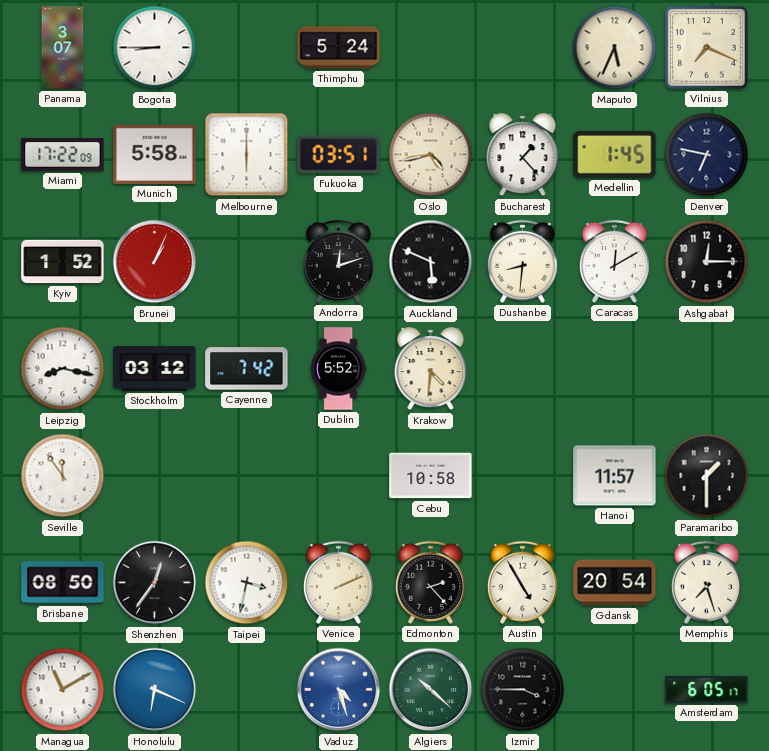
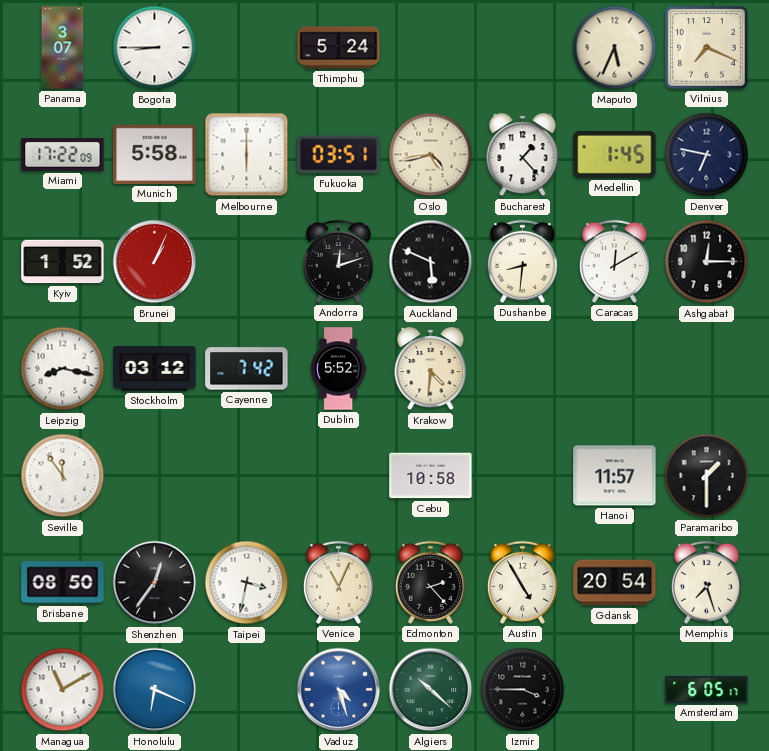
Venice: 2:11 -> 11:04 (338, 582)
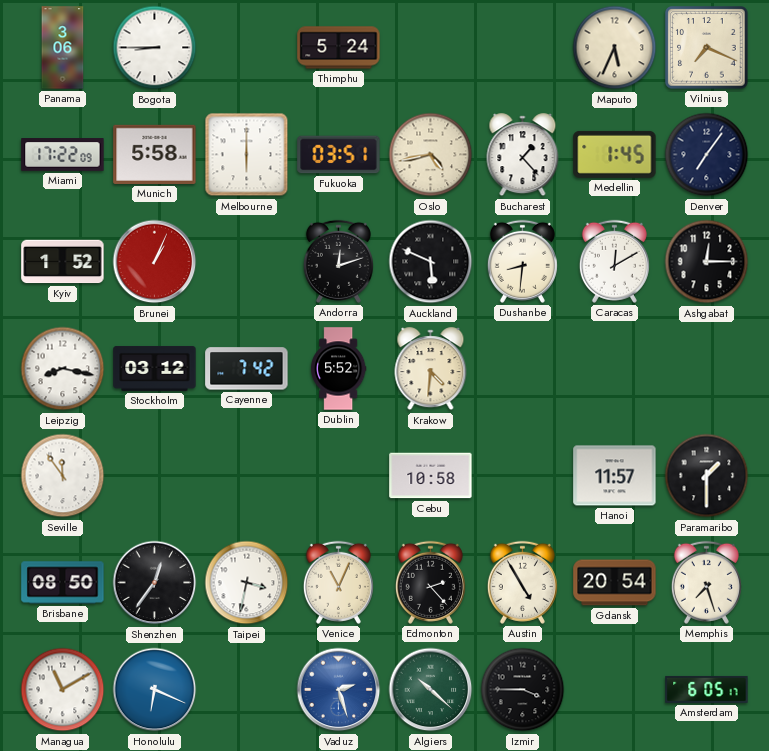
Panama: 3:07 -> 3:06 (63, 48)
Denver: 6:47 -> 7:06 (707, 155)
Vaduz: 4:27 -> 2:27 (339, 690)
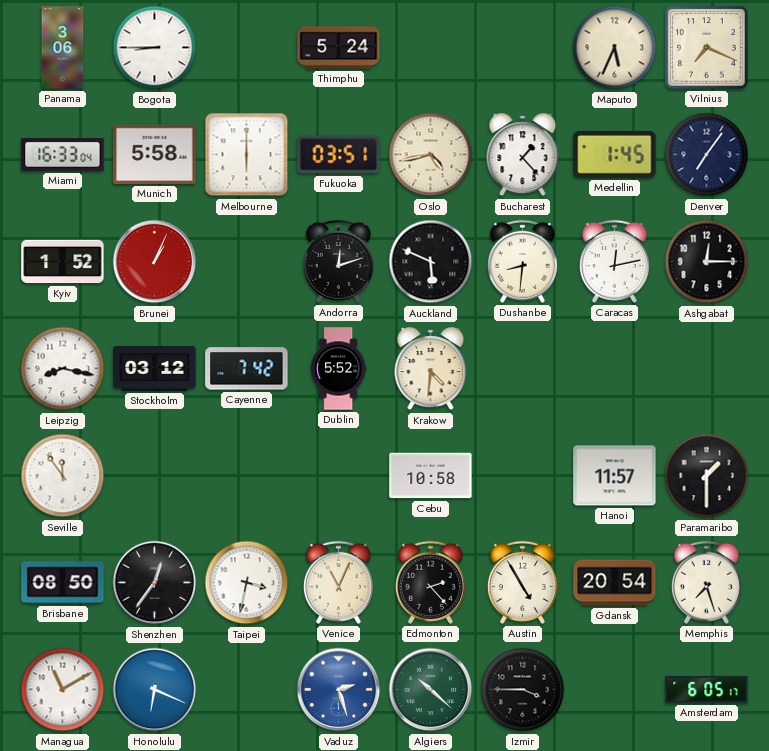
Miami: 17:22 -> 16:33 (63, 155)
Caracas: 12:10 -> 12:13 (614, 261)
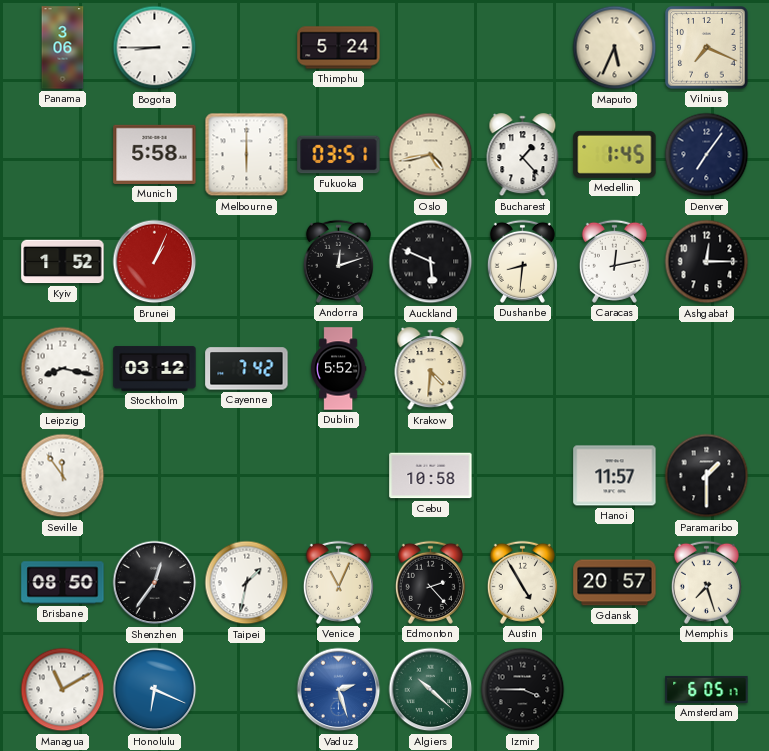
Miami: 16:33 -> none (63, 155)
Taipei: 3:32 -> 1:32 (247, 583)
Gdansk: 20:54 -> 20:57 (615, 583)
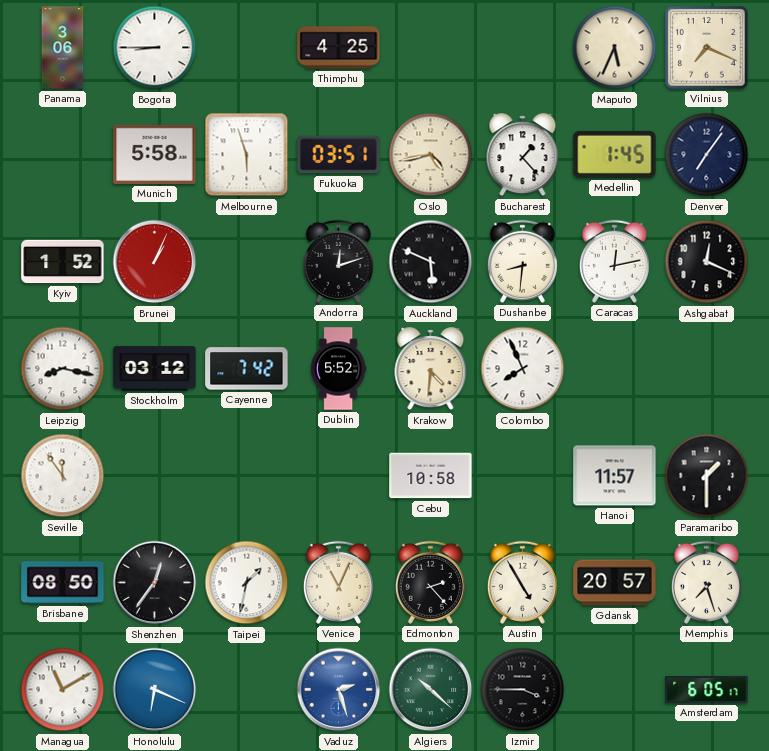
Thimphu: 5:24 -> 4:25 (339, 48)
Melbourne: 6:00 -> 5:57 (247, 155)
Ashgabat: 12:15 -> 12:19 (707, 262)
Colombo: none -> 7:56 (523, 369)
